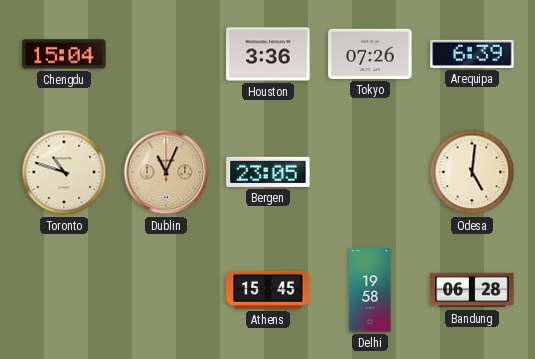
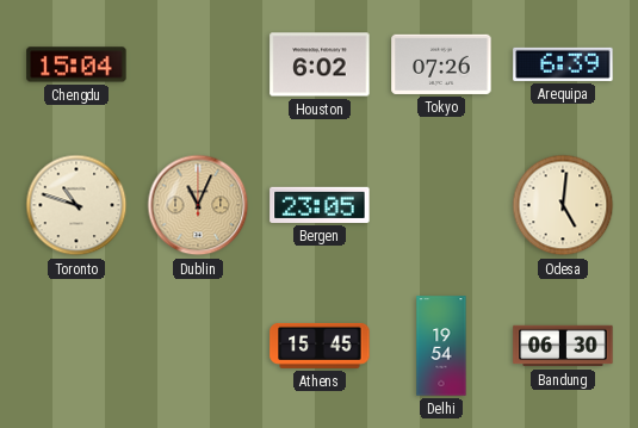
Houston: 3:36 -> 6:02 (320, 64)
Delhi: 19:58 -> 19:54 (441, 346)
Bandung: 06:28 -> 06:30 (563, 346)
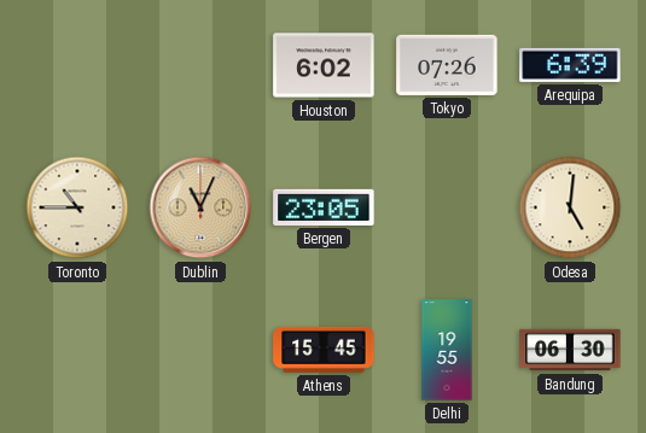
Chengdu: 15:04 -> none (76, 64)
Toronto: 10:48 -> 10:45 (77, 207)
Delhi: 19:54 -> 19:55 (447, 350)
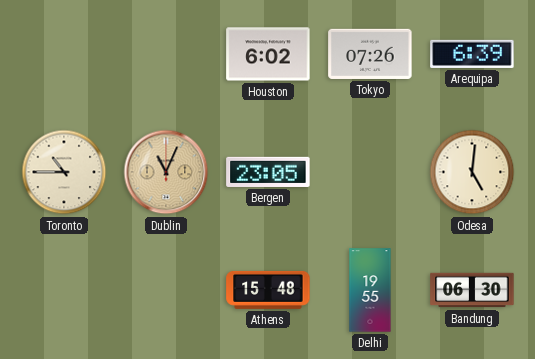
Athens: 15:45 -> 15:48 (268, 290)
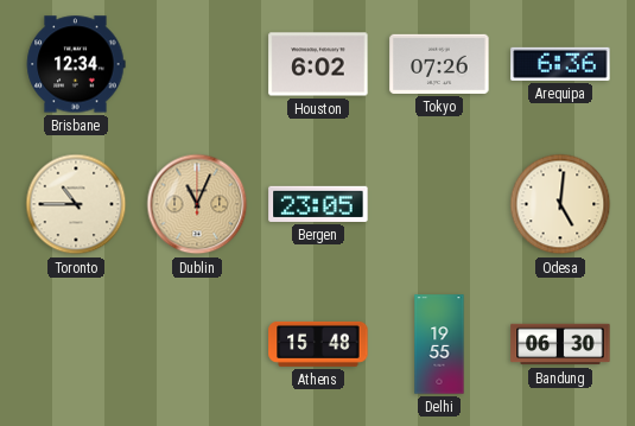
Brisbane: none -> 12:34 (76, 64)
Arequipa: 6:39 -> 6:36 (560, 64)
